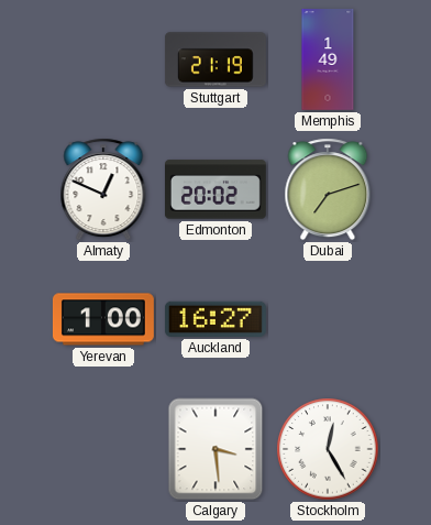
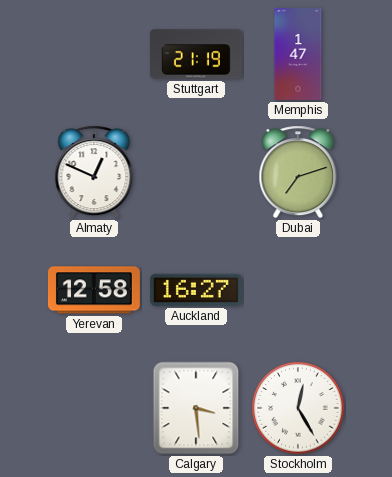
Memphis: 1:49 -> 1:47 (298, 55)
Edmonton: 20:02 -> none (215, 189)
Yerevan: 1:00 -> 12:58 (94, 290)
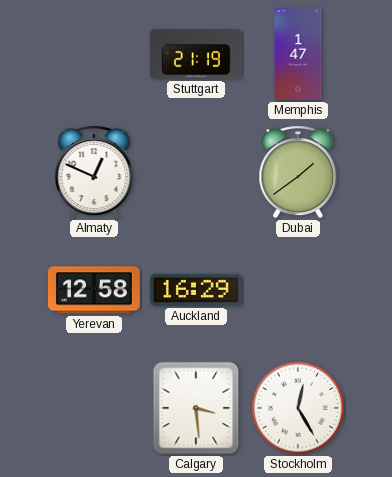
Dubai: 7:12 -> 1:39 (298, 172)
Auckland: 16:27 -> 16:29 (196, 290)
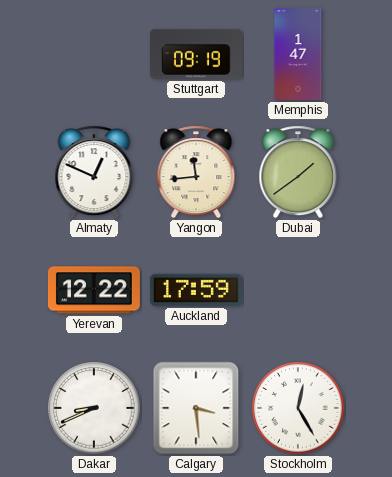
Stuttgart: 21:19 -> 09:19 (196, 54)
Yangon: none -> 11:44 (196, 172)
Yerevan: 12:58 -> 12:22 (94, 290)
Auckland: 16:29 -> 17:59 (196, 290)
Dakar: none -> 8:41 (94, 408)
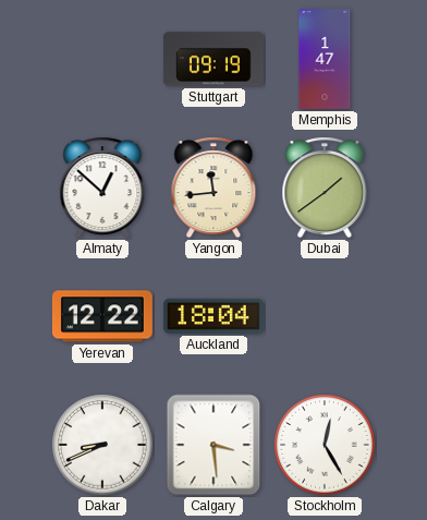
Almaty: 12:49 -> 12:52 (102, 188)
Auckland: 17:59 -> 18:04 (213, 316)
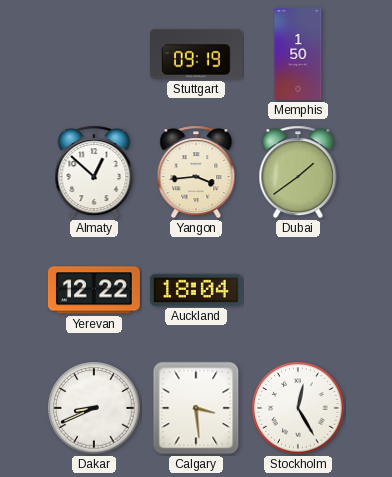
Memphis: 1:47 -> 1:50 (298, 55)
Yangon: 11:44 -> 3:44 (196, 172)
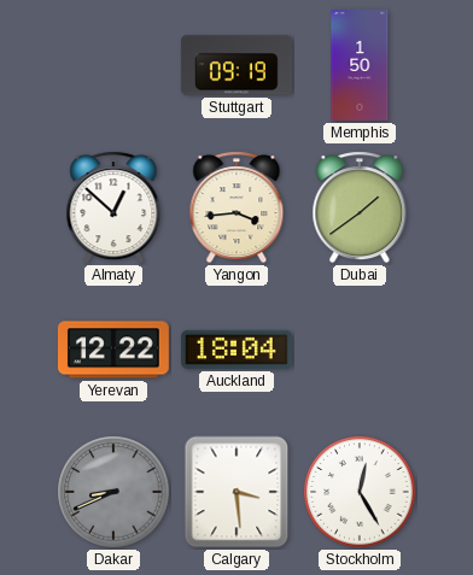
Dakar dial: white -> grey (113, 492)
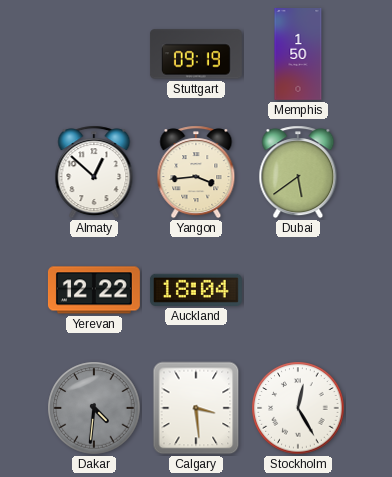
Dubai: 1:39 -> 5:39 (298, 172)
Dakar: 8:41 -> 4:31 (94, 408)
